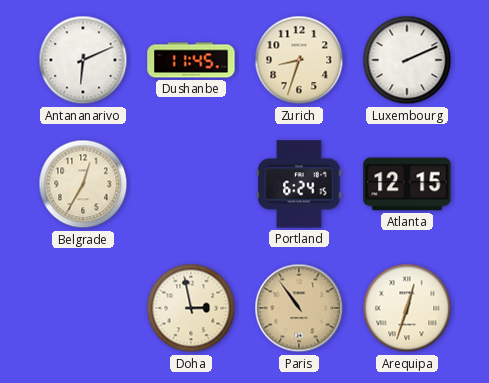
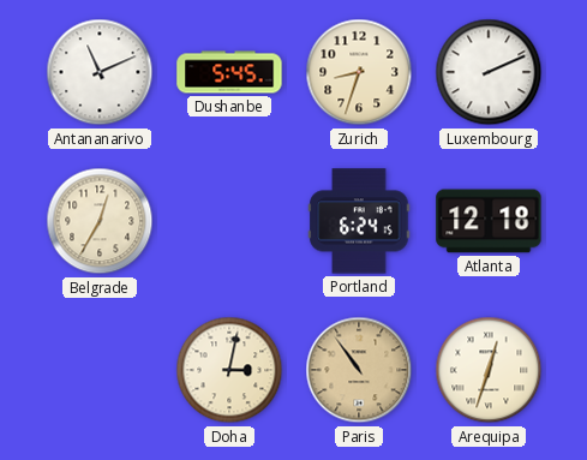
Antananarivo: 6:11 -> 11:11 (100, 72)
Dushanbe: 11:45 -> 5:45 (229, 72)
Atlanta: 12:15 -> 12:18 (489, 221)
Doha: 2:58 -> 3:02 (229, 370)
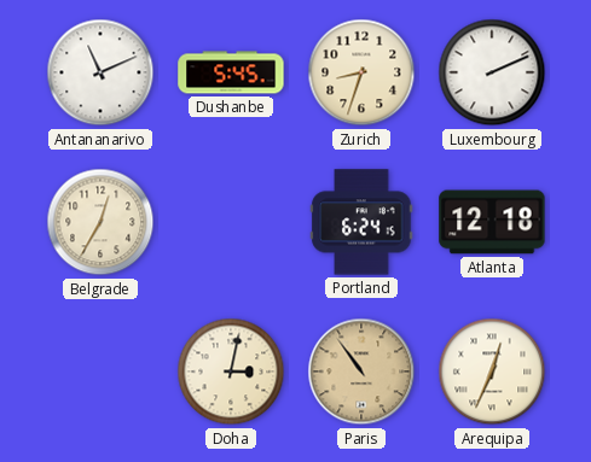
Arequipa: 12:33 -> 12:34 (492, 372)
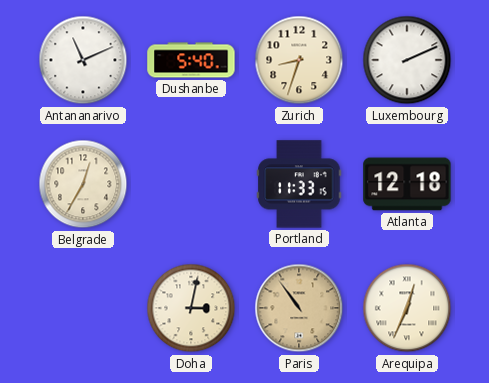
Dushanbe: 5:45 -> 5:40 (191, 60)
Portland: 6:24 -> 11:33 (299, 184)
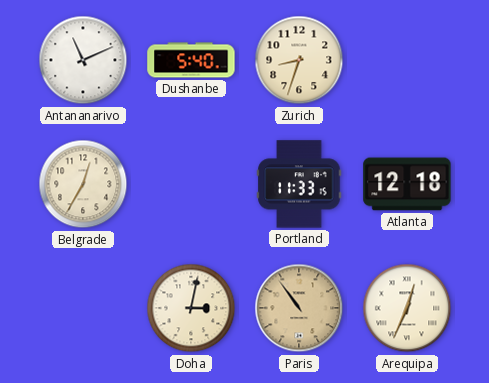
Luxembourg: 2:11 -> none (407, 60)
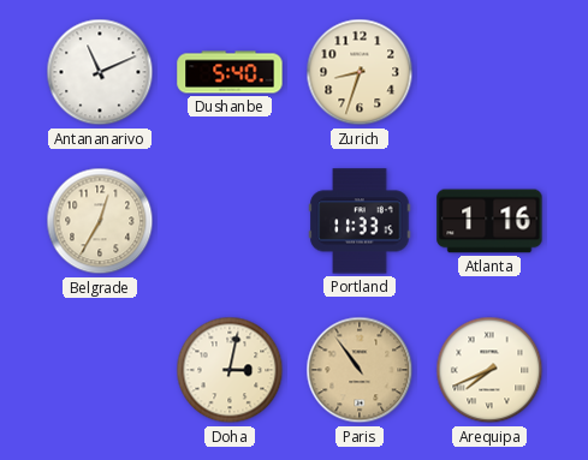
Atlanta: 12:18 -> 1:16 (489, 221)
Arequipa: 12:34 -> 7:41 (489, 370)
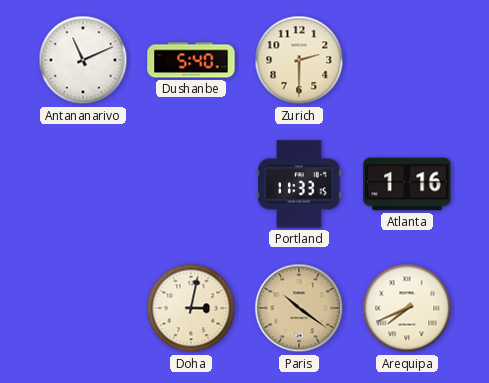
Zurich: 8:33 -> 2:30 (299, 60)
Belgrade: 12:35 -> none (100, 221)
Paris: 10:54 -> 10:21 (299, 308)
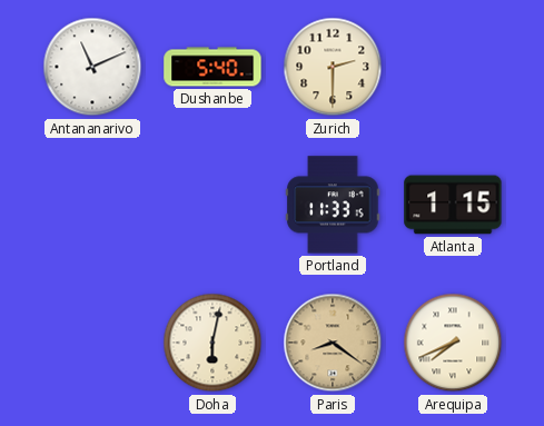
Atlanta: 1:16 -> 1:15 (453, 205)
Doha: 3:02 -> 6:02 (212, 343)
Paris: 10:21 -> 8:21 (333, 343)
